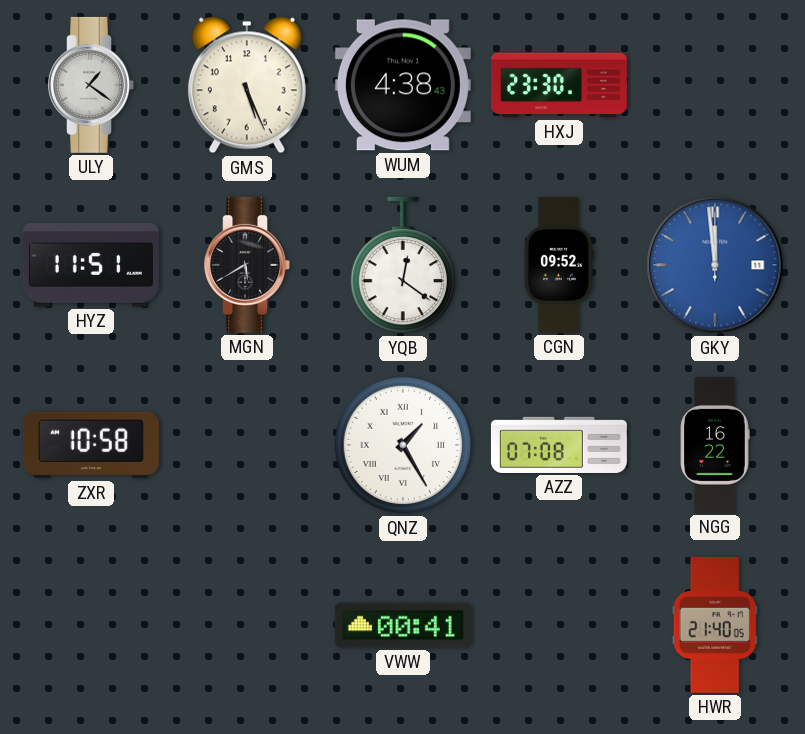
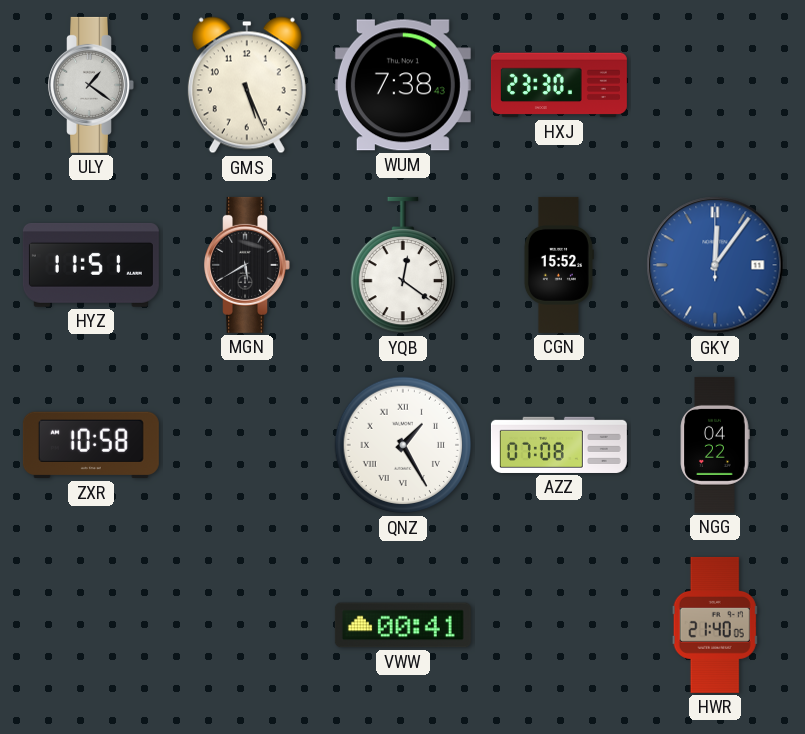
WUM: 4:38 -> 7:38 (403, 85)
CGN: 09:52 -> 15:52 (559, 265)
GKY: 11:59 -> 12:06 (715, 265)
NGG: 16:22 -> 04:22 (715, 445)
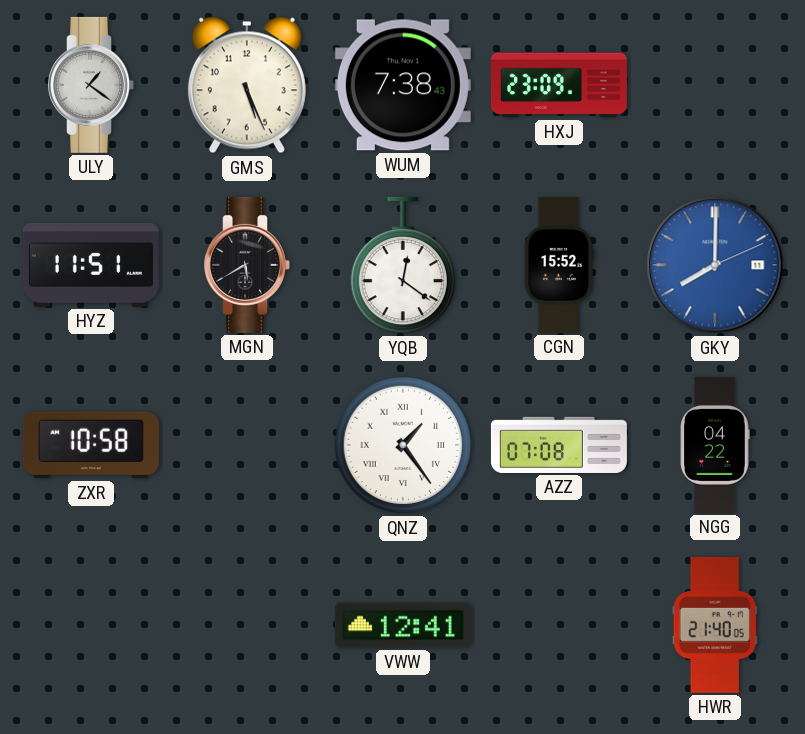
HXJ: 23:30 -> 23:09 (559, 85)
GKY: 12:06 -> 8:00 (715, 265)
QNZ: 1:25 -> 1:24 (403, 445)
VWW: 00:41 -> 12:41 (403, 625)
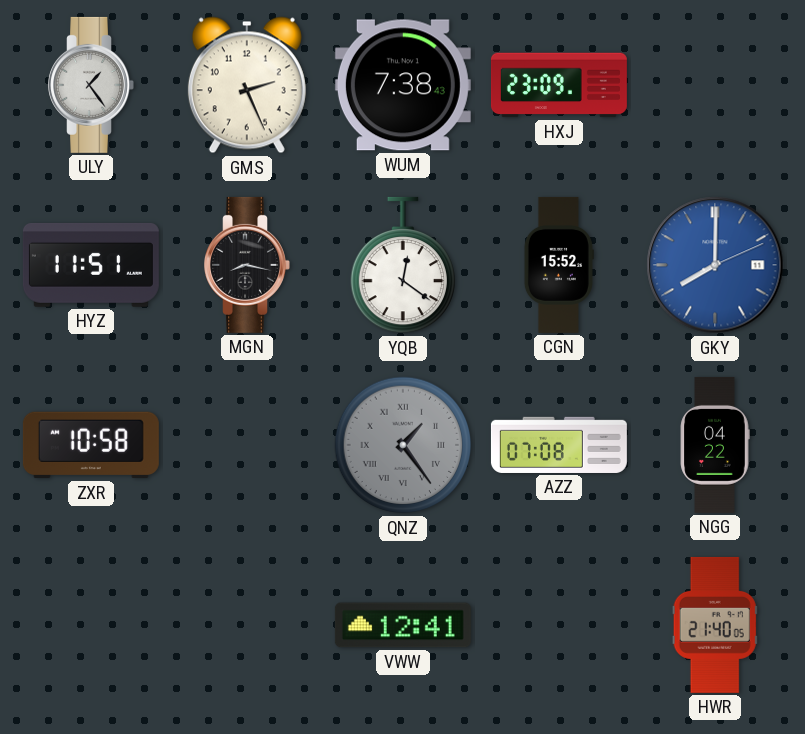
ULY: 1:21 -> 1:24 (91, 85)
GMS: 5:26 -> 2:26 (247, 85)
MGN: 5:40 -> 8:17 (247, 265)
QNZ dial: white -> grey (403, 445)
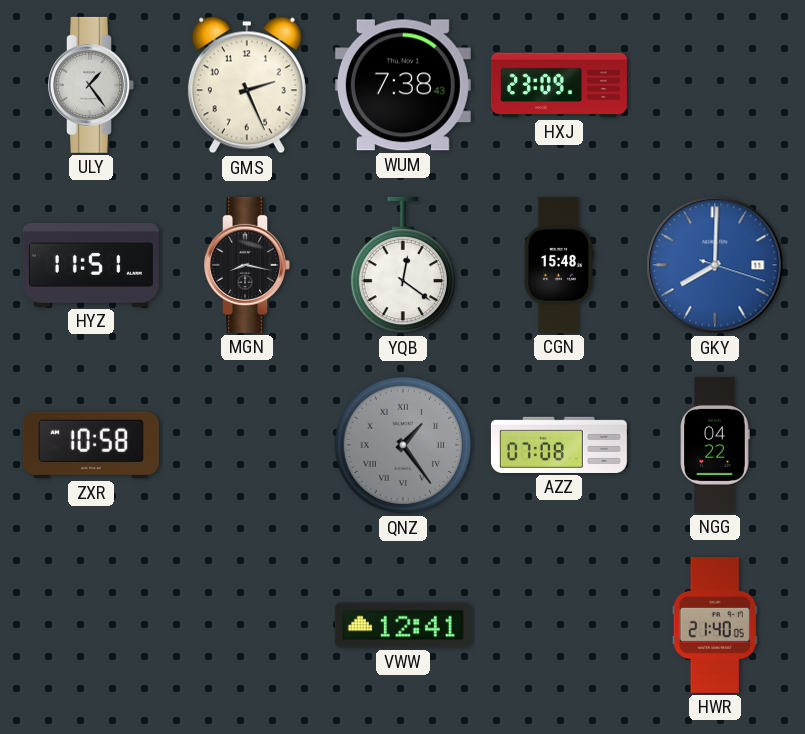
CGN: 15:52 -> 15:48 (559, 265)
GKY: 8:00:11 -> 8:00:18 (715, 265)
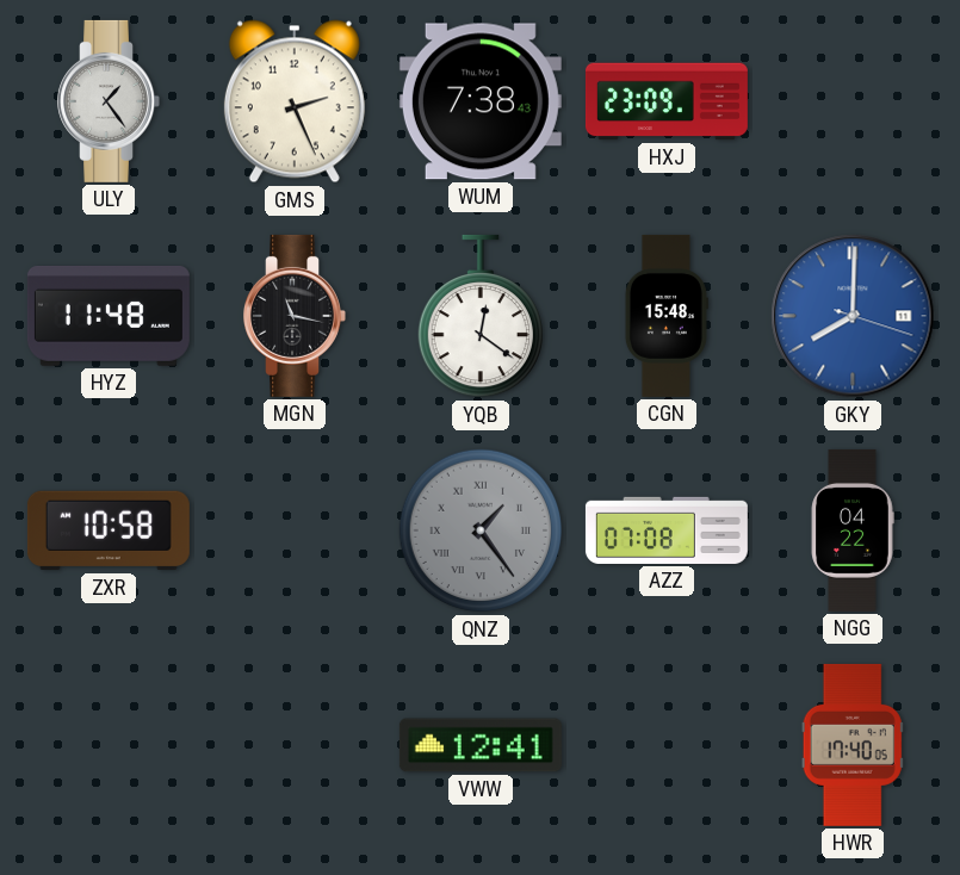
HYZ: 11:51 -> 11:48 (109, 316)
MGN: 8:17 -> 11:17 (295, 316)
HWR: 21:40 -> 17:40 (853, 745)
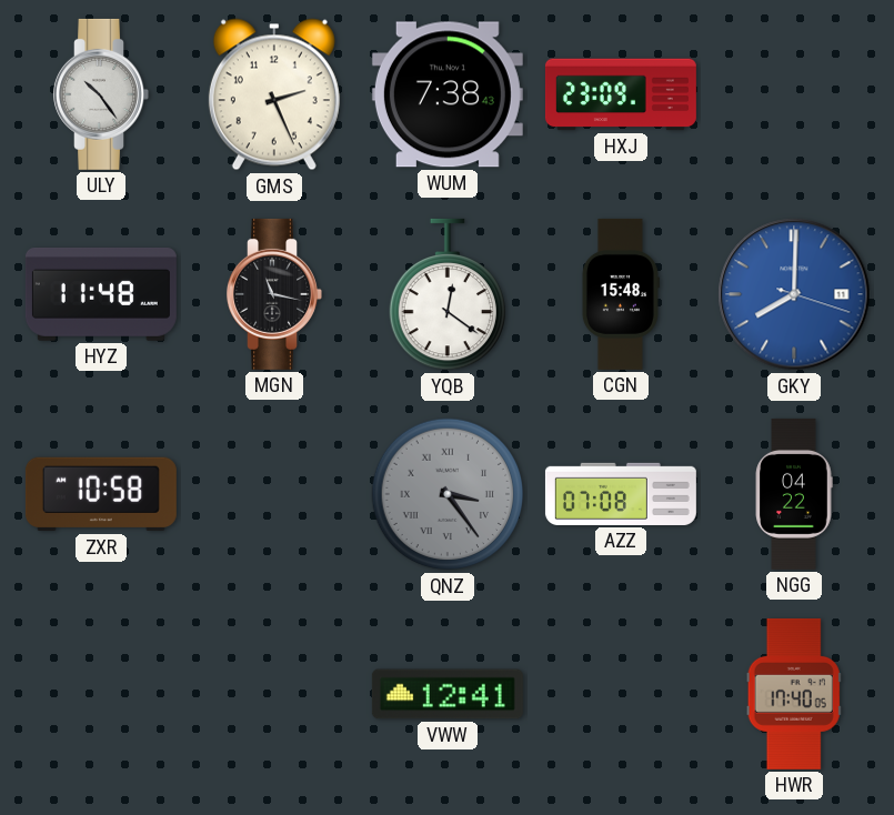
ULY: 1:24 -> 10:24 (101, 94)
QNZ: 1:24 -> 3:24 (448, 494)
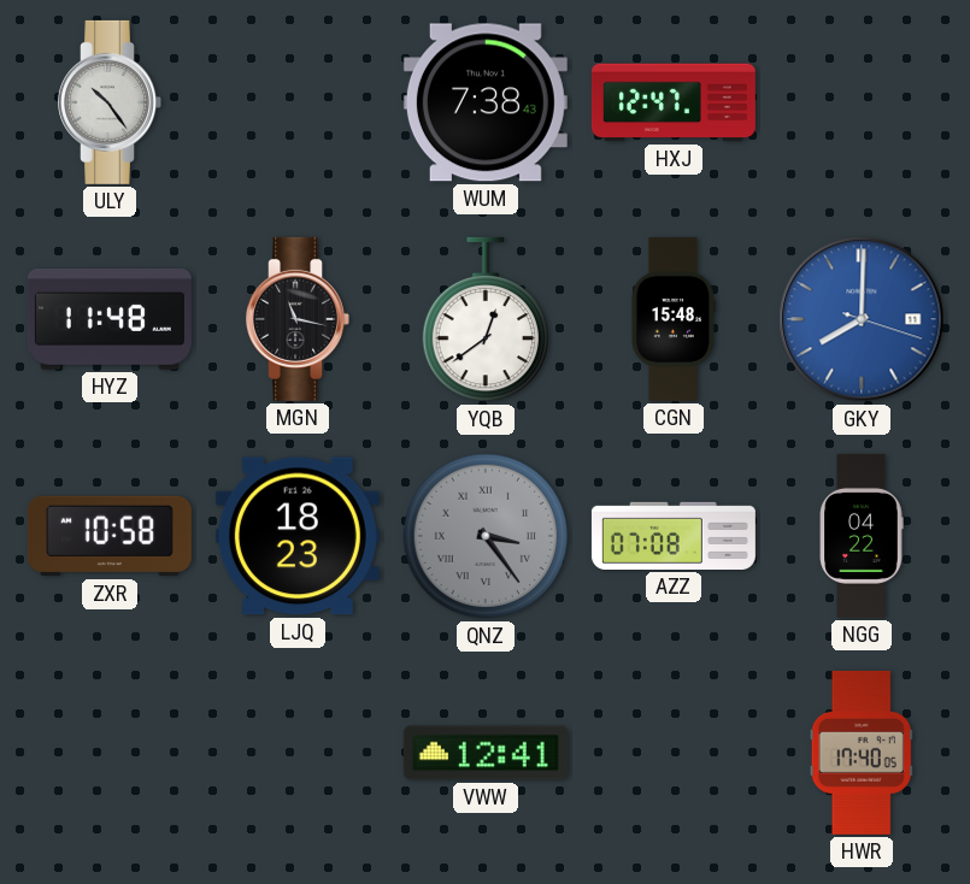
GMS: 2:26 -> none (274, 94)
HXJ: 23:09 -> 12:47 (674, 102)
YQB: 12:21 -> 12:39 (484, 319)
LJQ: none -> 18:23 (298, 536)
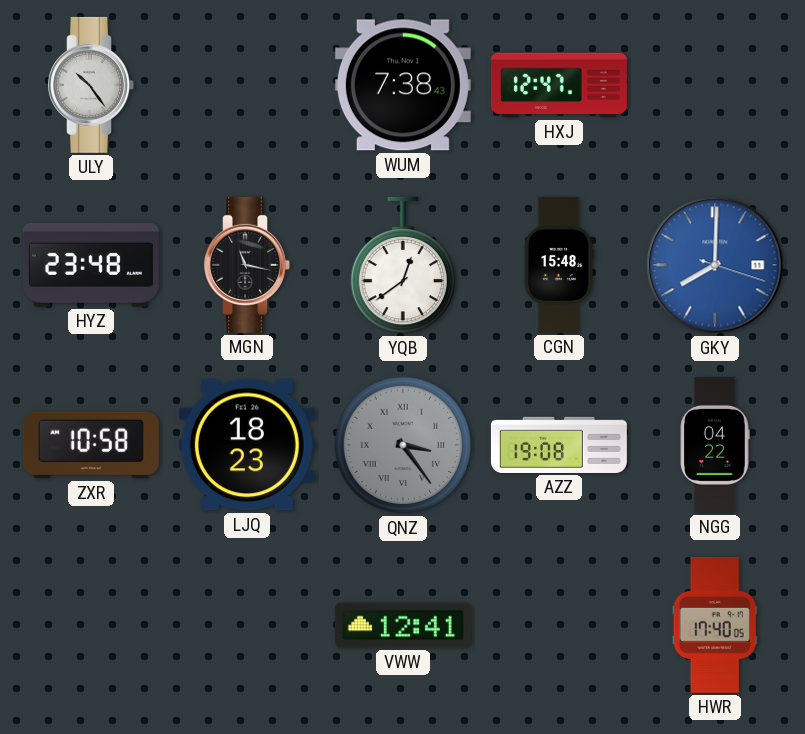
HYZ: 11:48 -> 23:48 (91, 265)
AZZ: 07:08 -> 19:08 (559, 445)
